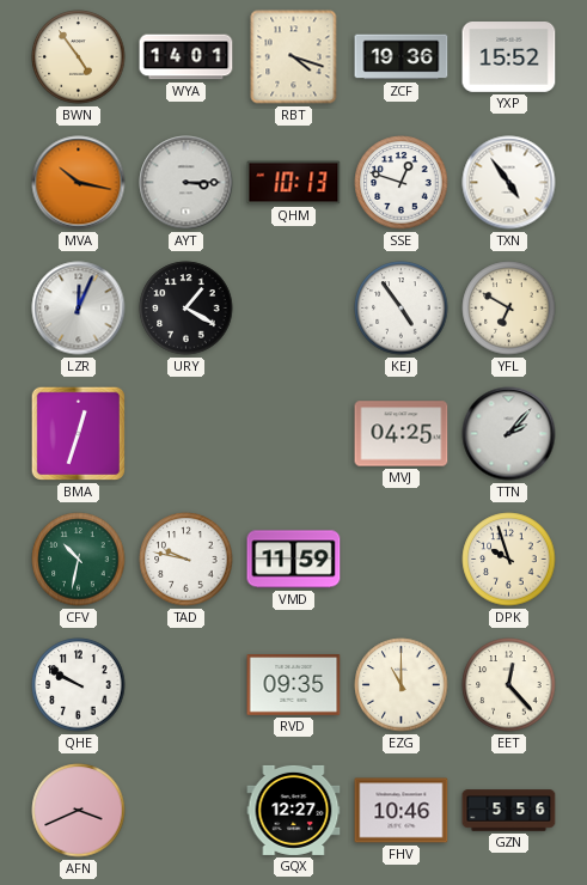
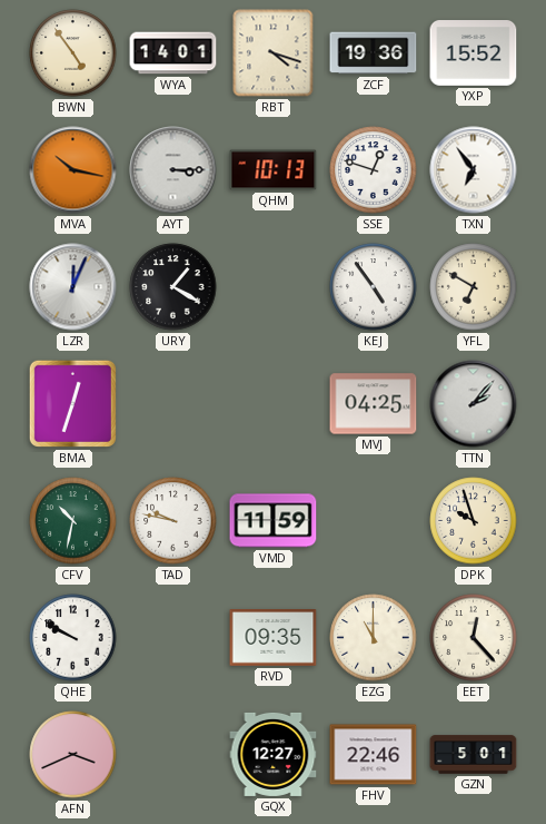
TXN: 4:54 -> 6:54 (474, 170)
FHV: 10:46 -> 22:46 (374, 755)
GZN: 5:56 -> 5:01 (474, 755)
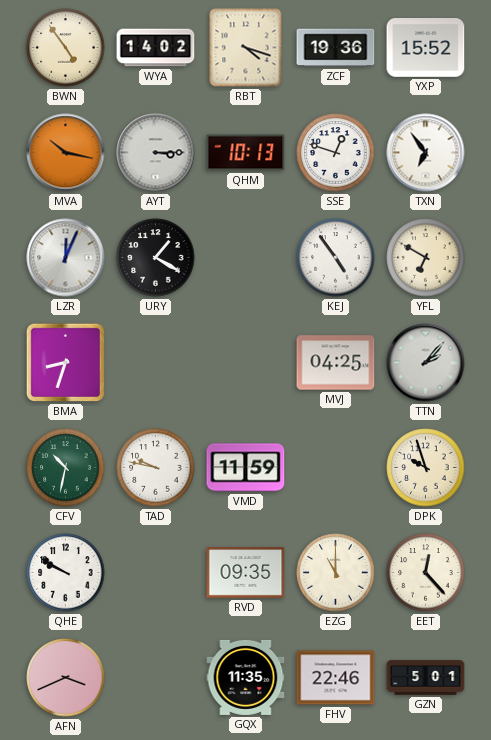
WYA: 14:01 -> 14:02 (156, 48)
BMA: 12:33 -> 8:33 (65, 362)
GQX: 12:27 -> 11:35 (246, 677)
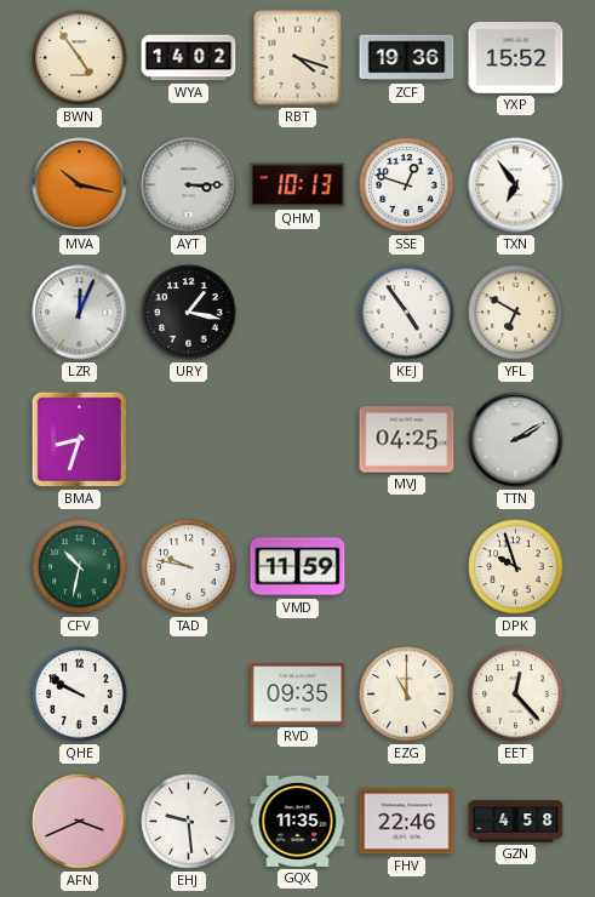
URY: 1:20 -> 1:17 (189, 313)
TTN: 2:07 -> 2:10 (516, 440)
EHJ: none -> 9:29 (189, 822)
GZN: 5:01 -> 4:58 (516, 822)
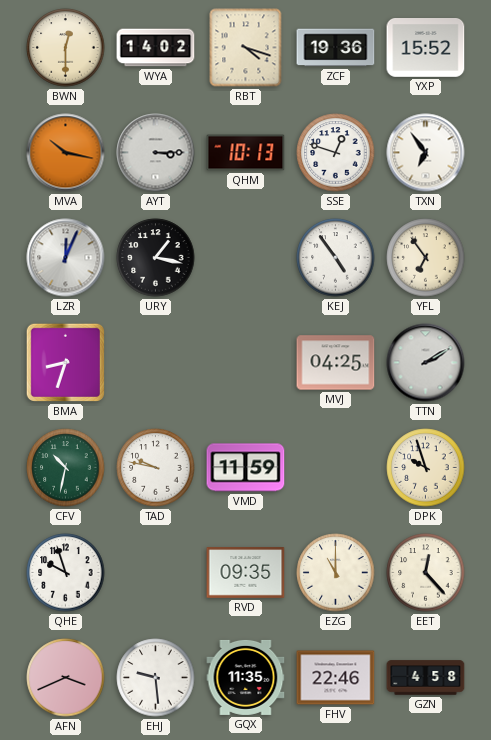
BWN: 4:54 -> 12:30 (66, 48)
YFL: 6:50 -> 6:54 (426, 258)
QHE: 9:50 -> 9:57 (66, 573)
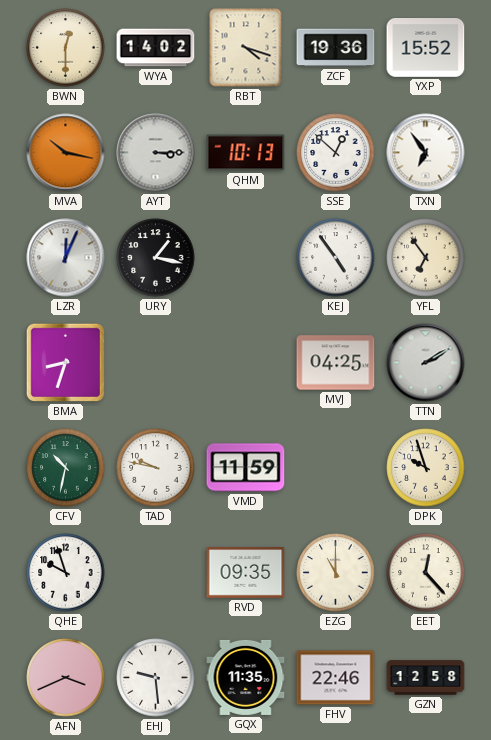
SSE: 12:48 -> 12:52 (336, 153)
GZN: 4:58 -> 12:58 (426, 678)
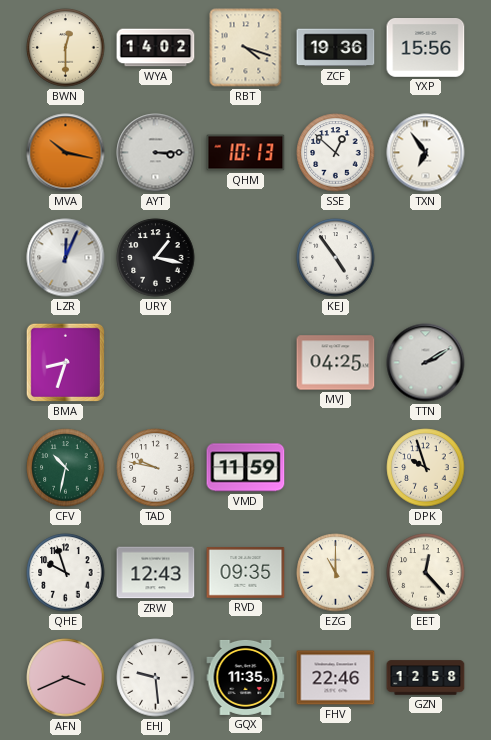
YXP: 15:52 -> 15:56 (426, 48)
YFL: 6:54 -> none (426, 258)
ZRW: none -> 12:43 (156, 573)
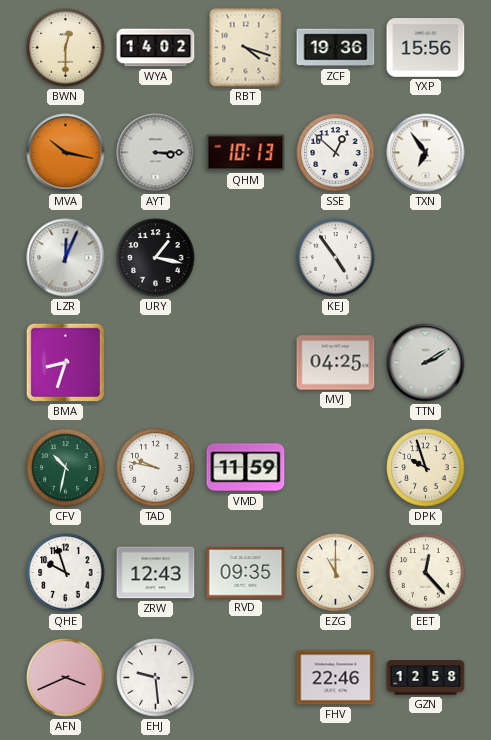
GQX: 11:35 -> none (246, 677)
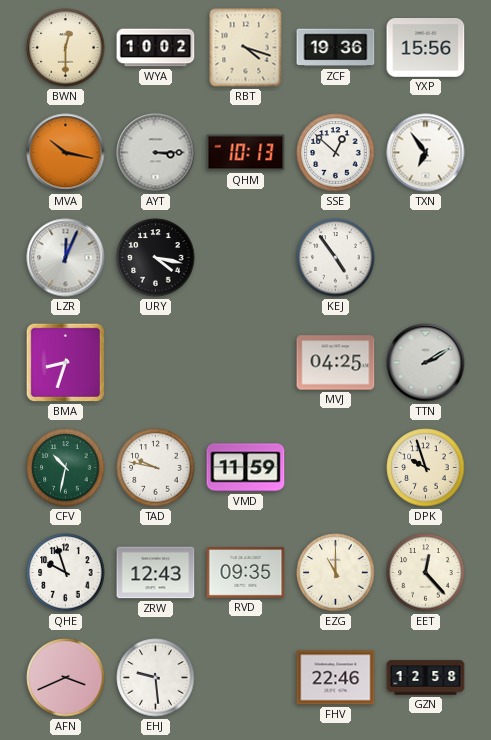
WYA: 14:02 -> 10:02 (156, 48)
URY: 1:17 -> 4:17 (156, 258)
